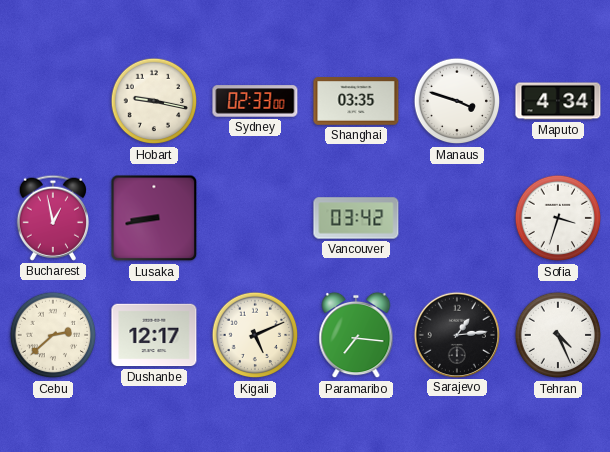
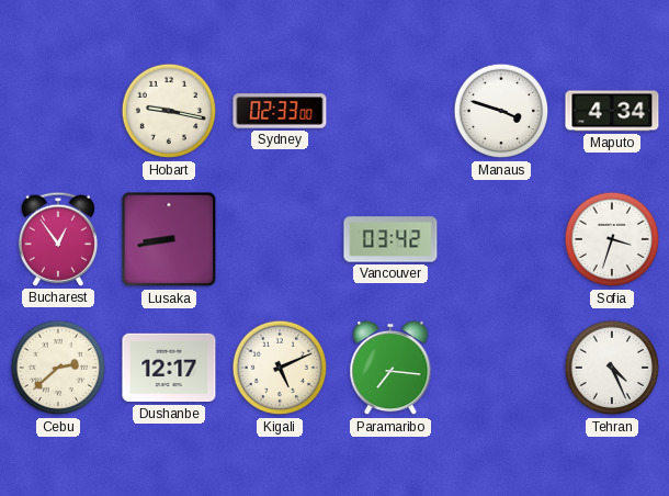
Shanghai: 03:35 -> none (356, 101)
Bucharest: 12:58 -> 12:54 (58, 239)
Sarajevo: 1:14 -> none (456, 334)
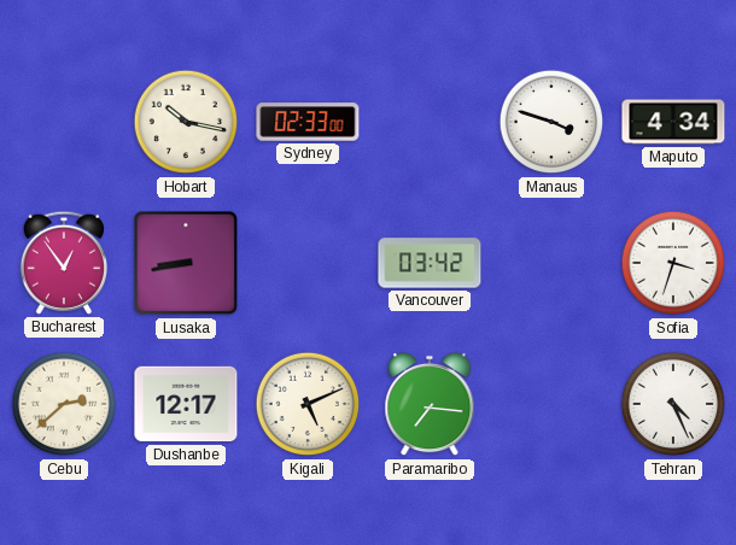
Hobart: 9:17 -> 10:17 (186, 122)
